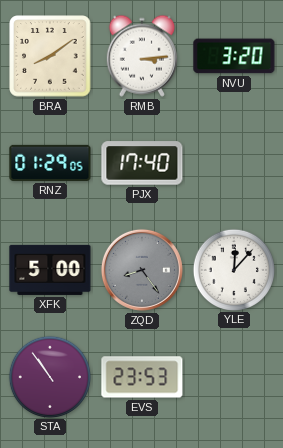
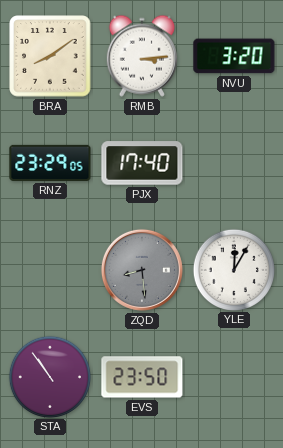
RNZ: 01:29 -> 23:29 (50, 163)
XFK: 5:00 -> none (50, 270)
ZQD: 8:24 -> 8:29 (142, 270)
YLE: 12:07 -> 12:05 (233, 269)
EVS: 23:53 -> 23:50 (142, 377)
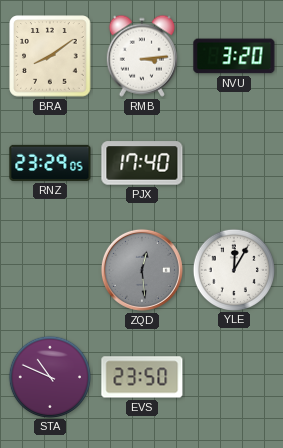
ZQD: 8:29 -> 12:29 (142, 270)
STA: 10:54 -> 10:49 (49, 376)
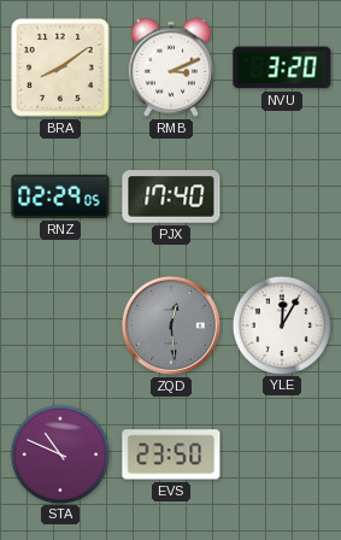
RMB: 3:14 -> 3:11 (171, 67)
RNZ: 23:29 -> 02:29 (60, 196)
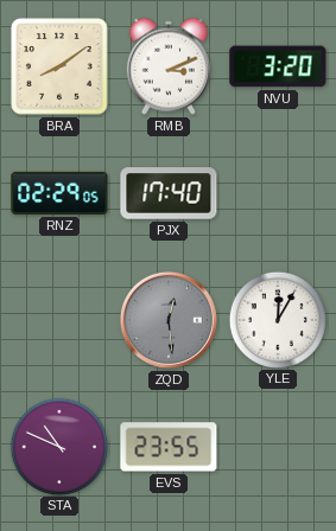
EVS: 23:50 -> 23:55 (169, 447)
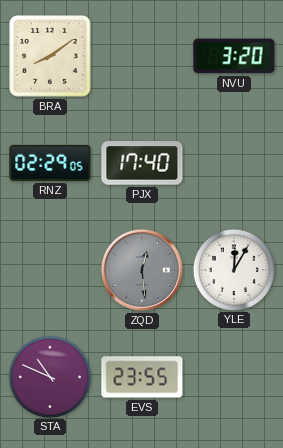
RMB: 3:11 -> none (169, 66)
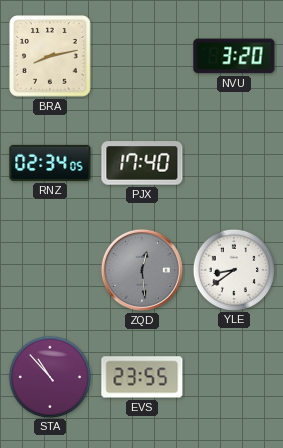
BRA: 8:09 -> 8:13 (50, 56)
RNZ: 02:29 -> 02:34 (50, 163)
YLE: 12:05 -> 8:39 (233, 269)
STA: 10:49 -> 10:53 (49, 376)
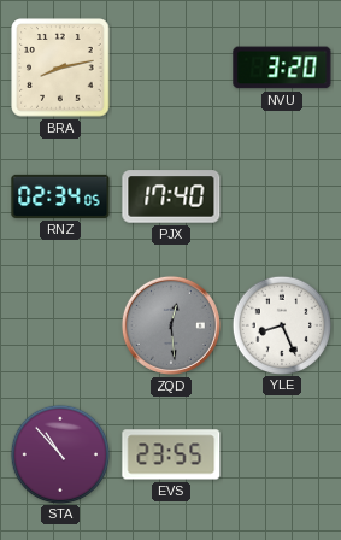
YLE: 8:39 -> 8:26 (281, 324)
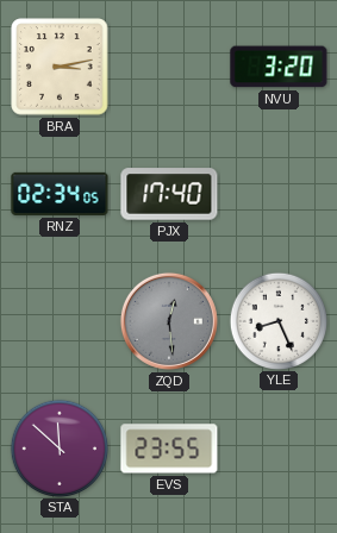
BRA: 8:13 -> 3:13 (60, 67)
STA: 10:53 -> 11:52 (58, 447)
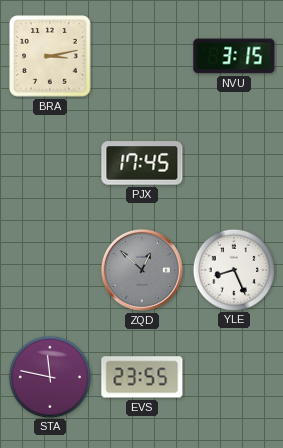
NVU: 3:20 -> 3:15 (234, 56)
RNZ: 02:34 -> none (60, 194)
PJX: 17:40 -> 17:45 (142, 163)
ZQD: 12:29 -> 12:52 (142, 270)
STA: 11:52 -> 11:47 (49, 376)
